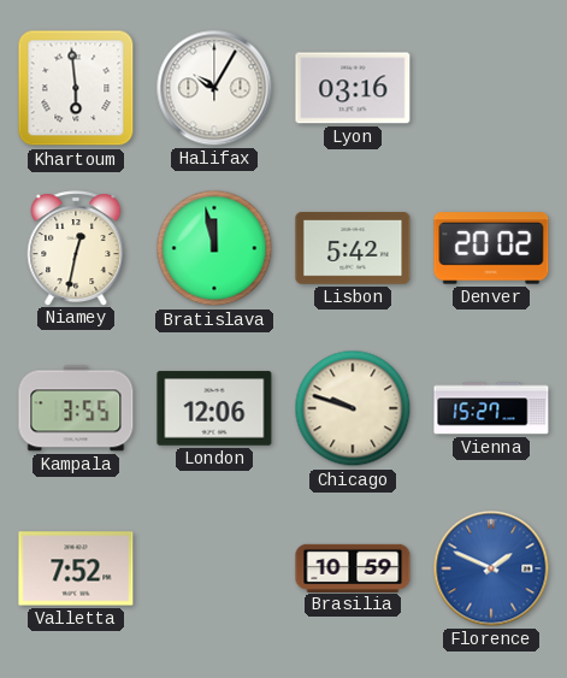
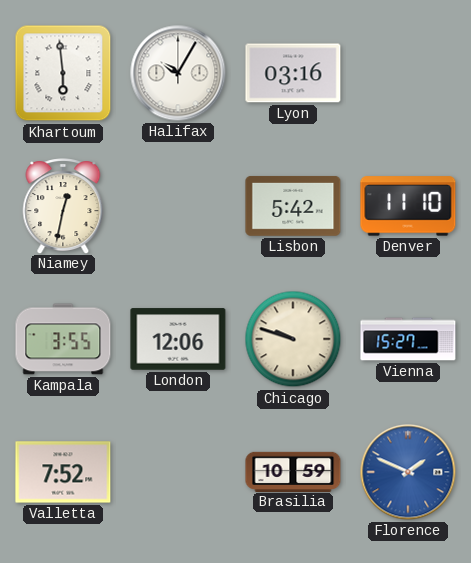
Bratislava: 11:58 -> none (214, 248)
Denver: 20:02 -> 11:10 (408, 206)
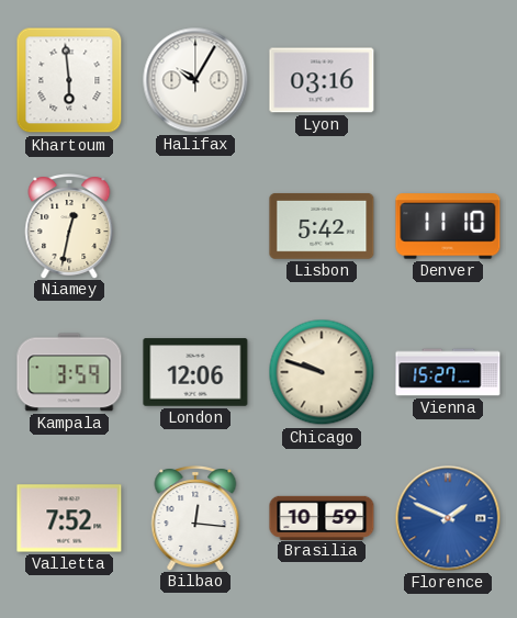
Kampala: 3:55 -> 3:59 (69, 372)
Bilbao: none -> 12:16 (195, 518)
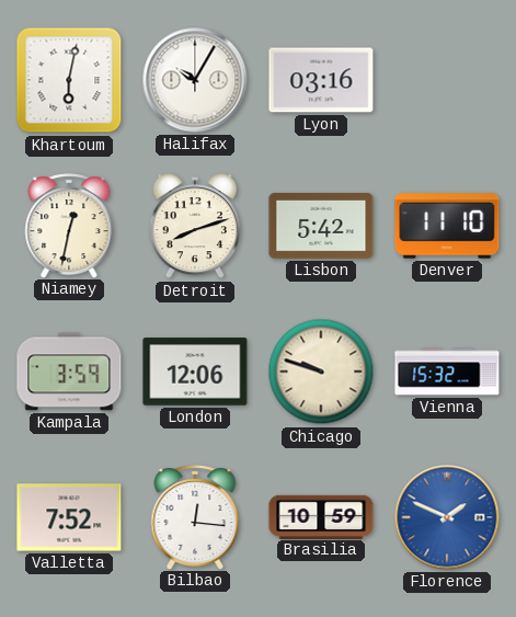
Khartoum: 5:59 -> 6:02 (69, 80)
Detroit: none -> 8:12 (194, 226)
Vienna: 15:27 -> 15:32 (447, 372)
